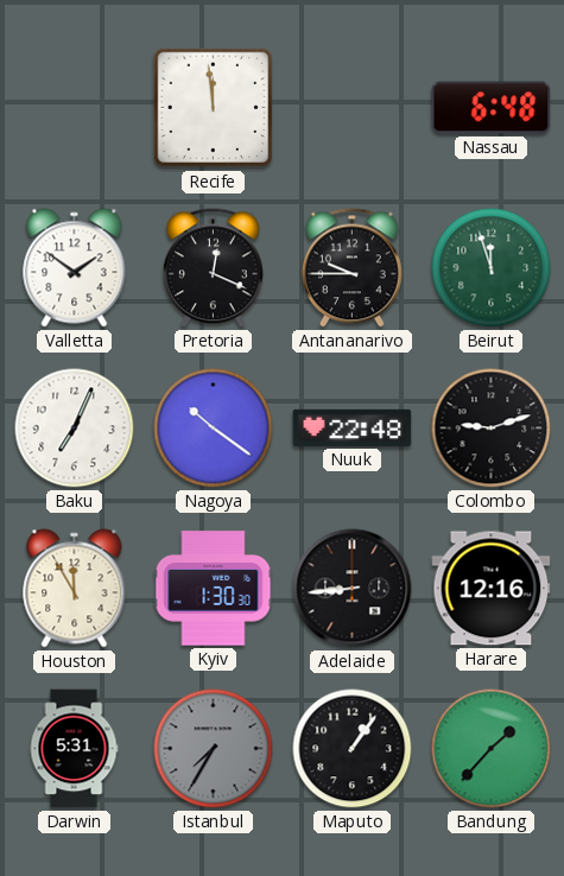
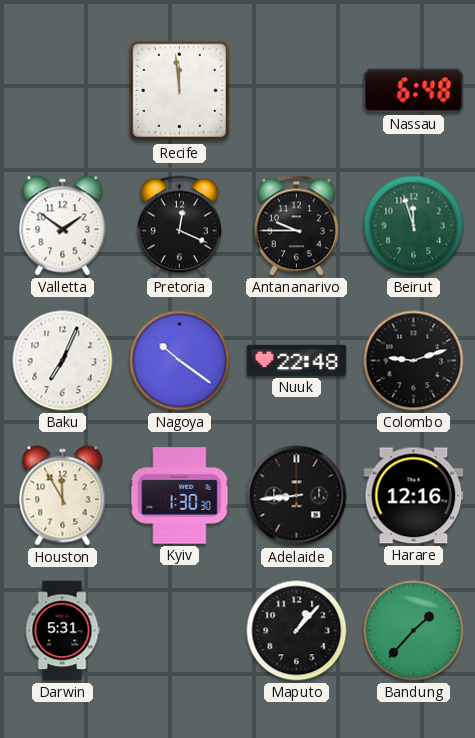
Istanbul: 7:35 -> none (214, 749)
Maputo: 1:06 -> 1:07 (297, 631)
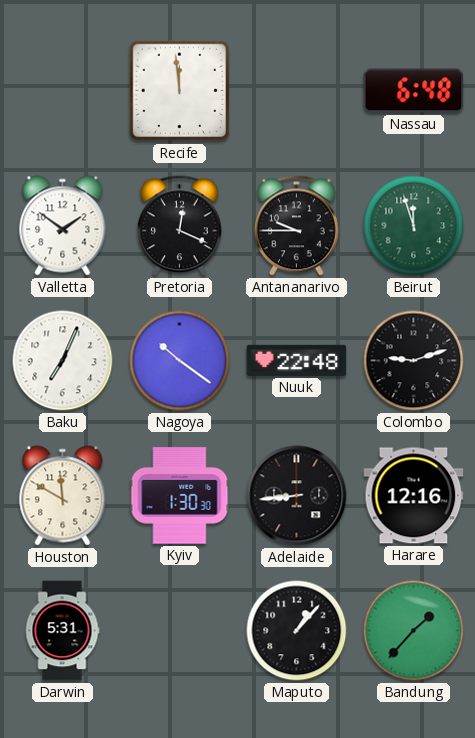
Houston: 11:55 -> 11:50 (63, 496)
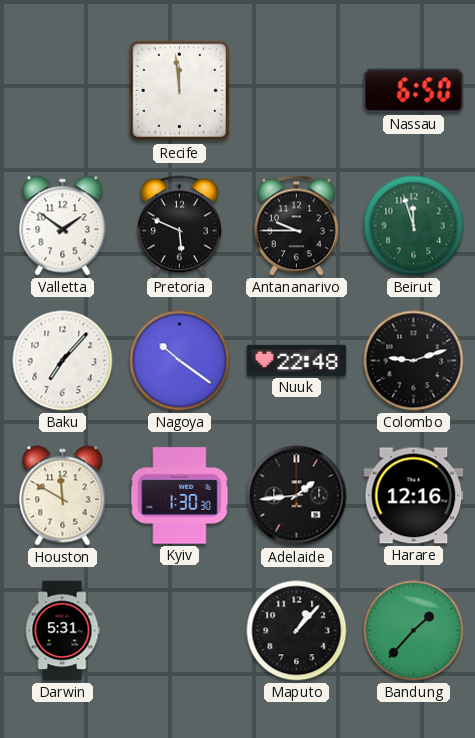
Nassau: 6:48 -> 6:50 (414, 91)
Pretoria: 12:19 -> 5:49 (179, 226)
Baku: 7:04 -> 7:07 (63, 361)
Adelaide: 8:44 -> 1:44 (297, 496)
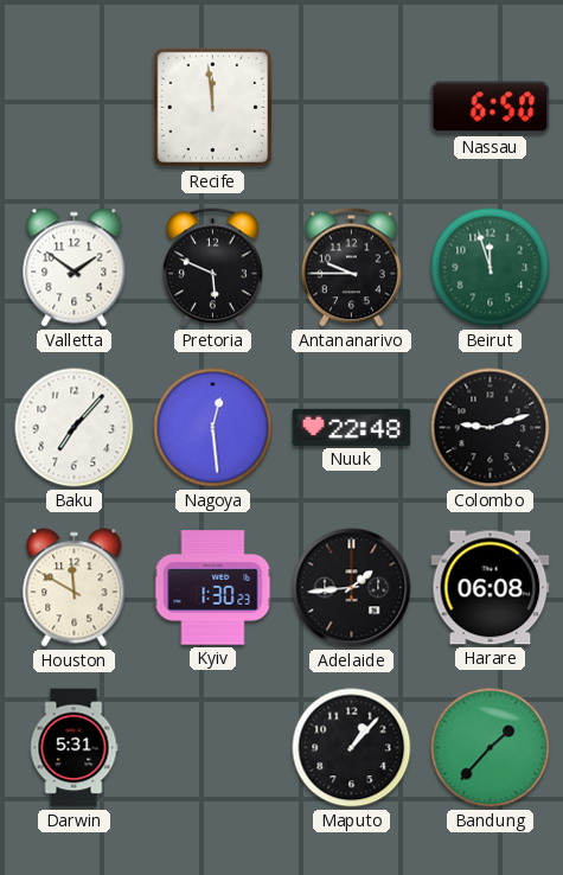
Nagoya: 10:21 -> 12:29 (213, 428)
Kyiv: 1:30:30 -> 1:30:23 (213, 588)
Harare: 12:16 -> 06:08 (491, 588)
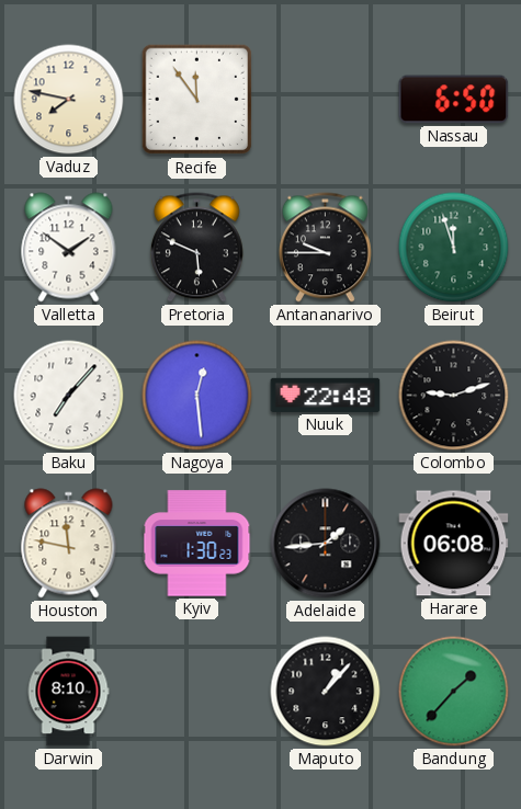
Vaduz: none -> 7:47 (69, 100)
Recife: 11:59 -> 11:54 (197, 100)
Houston: 11:50 -> 11:47 (69, 544)
Darwin: 5:31 -> 8:10 (68, 692)
